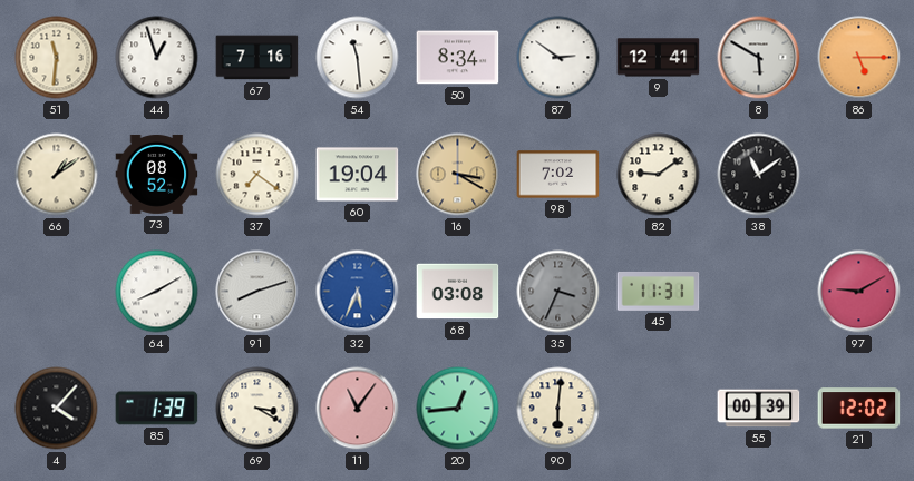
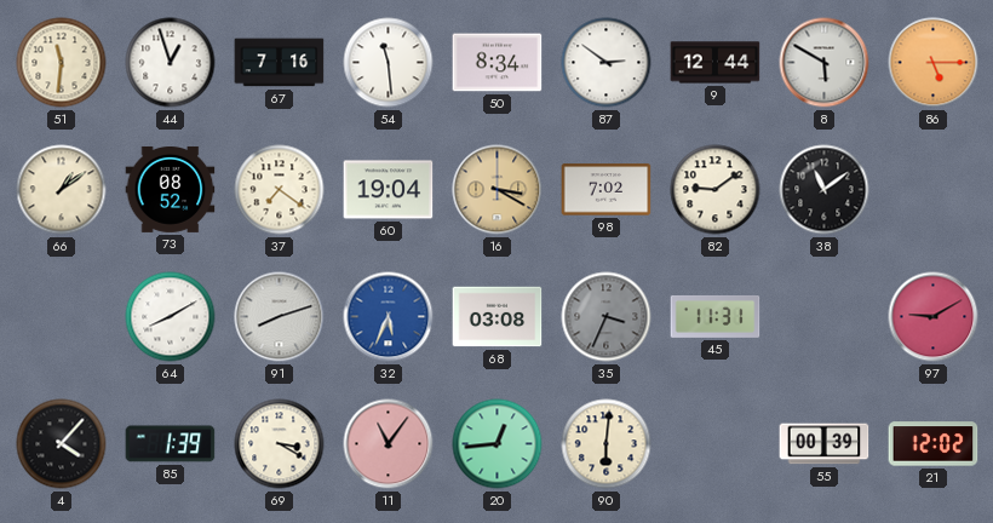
9: 12:41 -> 12:44 (716, 63)
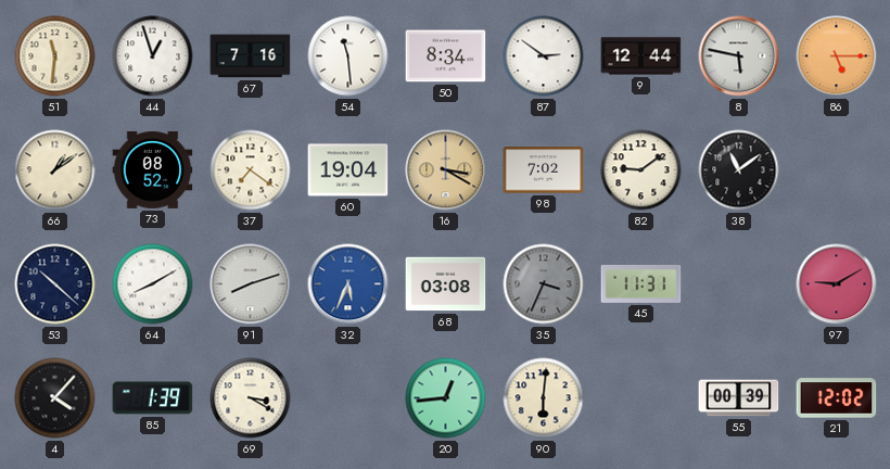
8: 5:50 -> 5:47 (739, 56)
53: none -> 10:22 (55, 284)
11: 11:06 -> none (389, 444)
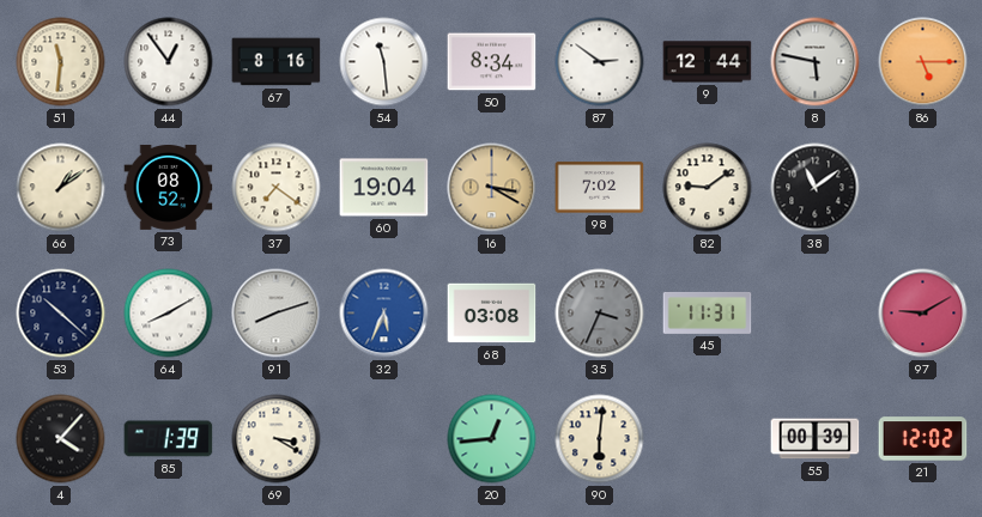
44: 12:57 -> 12:54 (169, 62)
67: 7:16 -> 8:16 (277, 62)
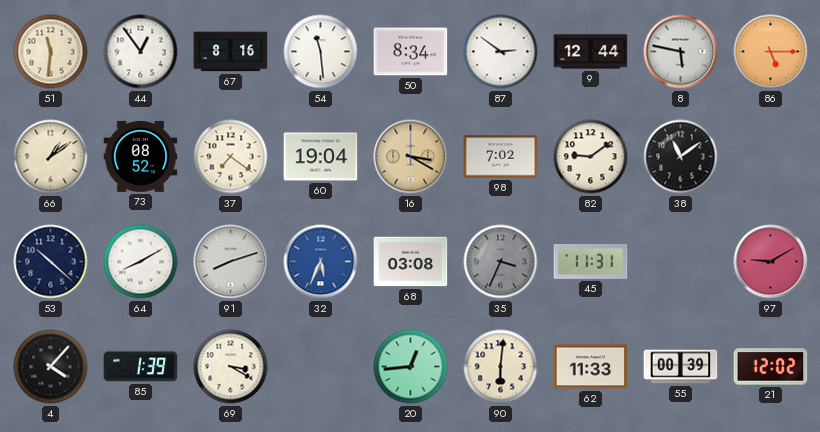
62: none -> 11:33 (591, 367)
